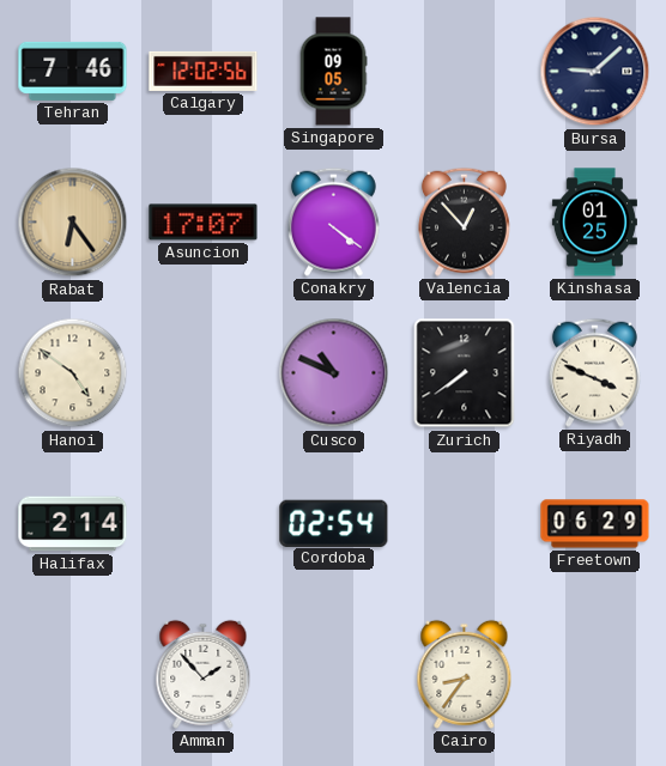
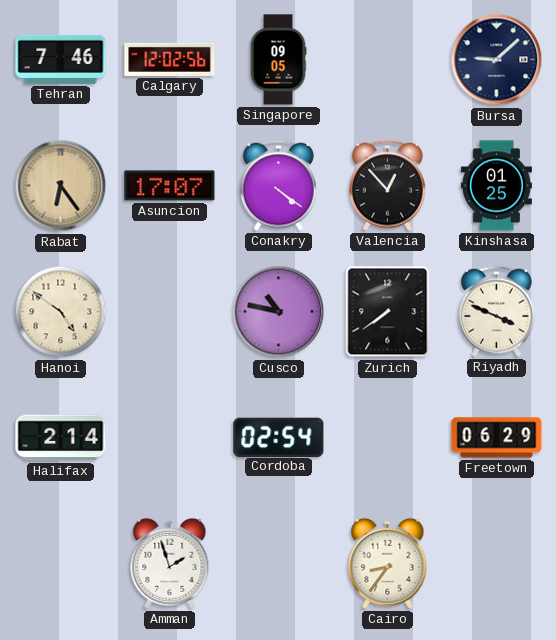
Cusco: 10:49 -> 10:47 (279, 312)
Amman: 1:53 -> 1:57 (170, 563)
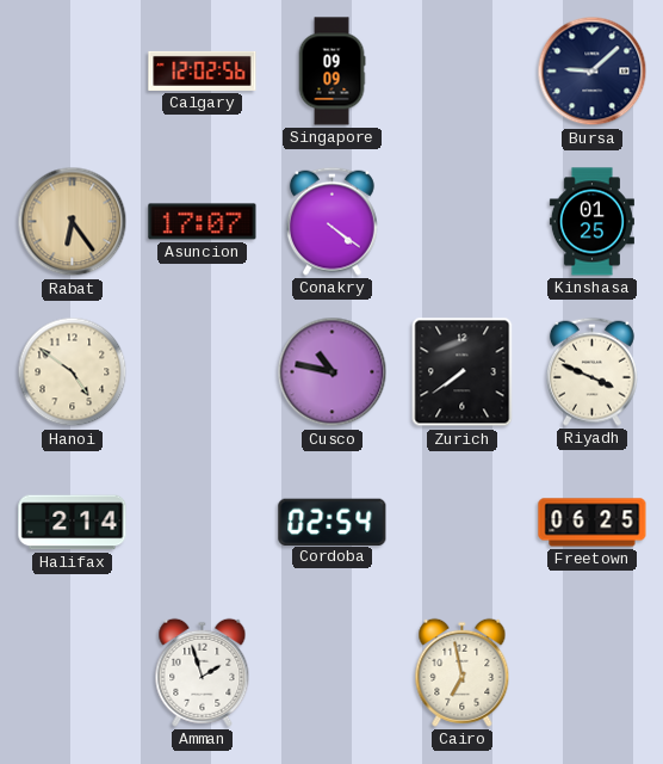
Tehran: 7:46 -> none (61, 59)
Singapore: 09:05 -> 09:09 (331, 72)
Valencia: 12:53 -> none (387, 185)
Freetown: 06:29 -> 06:25 (593, 523)
Cairo: 8:36 -> 6:58 (463, 672)
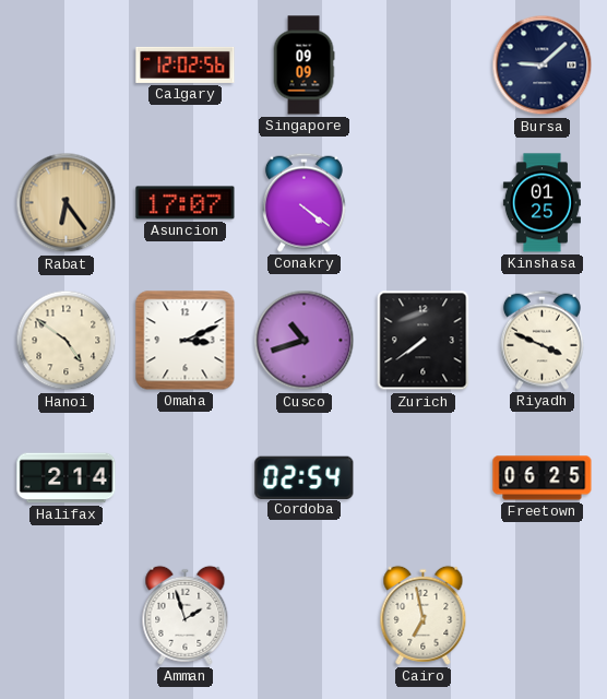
Omaha: none -> 3:11 (186, 341)
Cusco: 10:47 -> 10:42 (305, 341)
